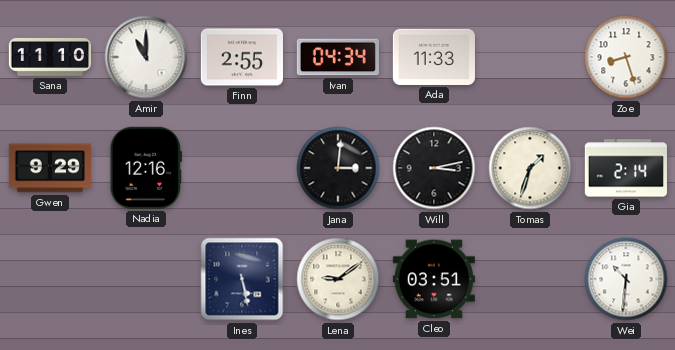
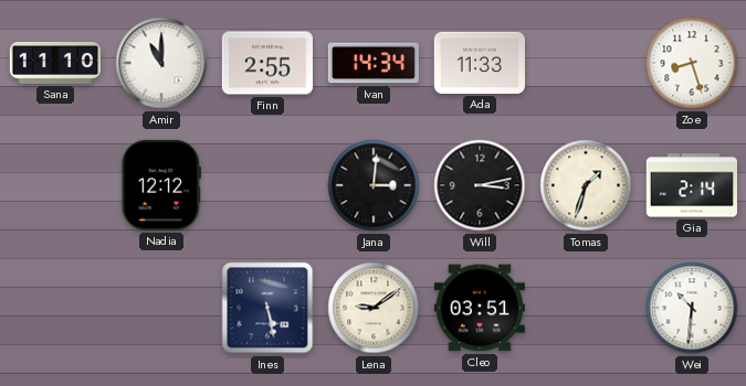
Ivan: 04:34 -> 14:34 (374, 63)
Gwen: 9:29 -> none (50, 168)
Nadia: 12:16 -> 12:12 (161, 185)
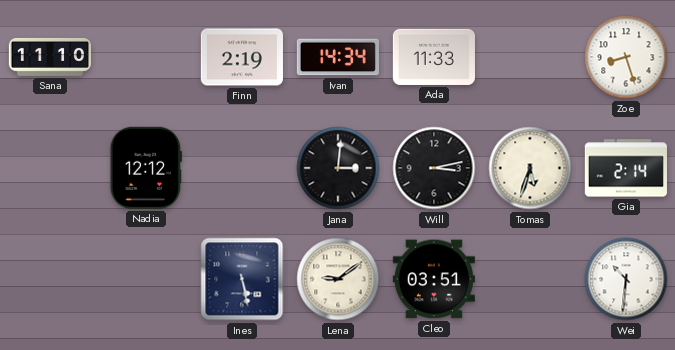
Amir: 11:00 -> none (161, 63)
Finn: 2:55 -> 2:19 (242, 57)
Tomas: 1:33 -> 5:33 (530, 168)
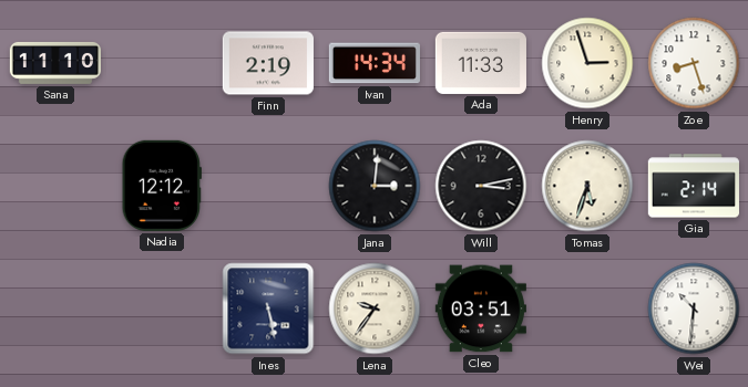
Henry: none -> 2:57 (587, 63)
Lena: 9:09 -> 9:36 (375, 308)
